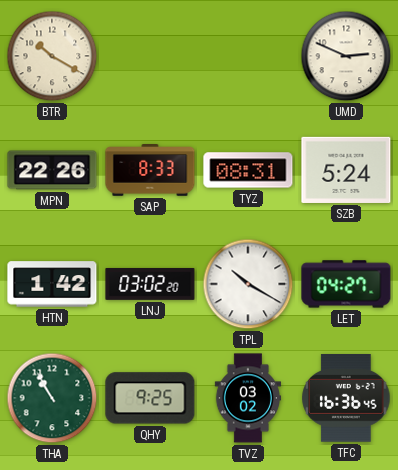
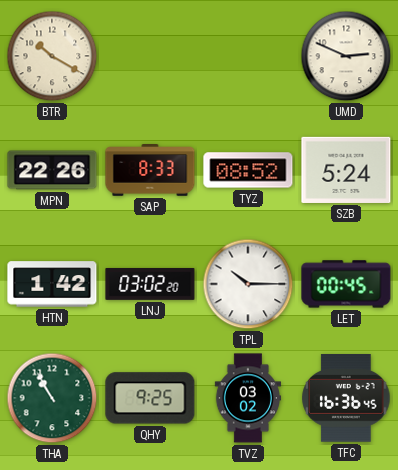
TYZ: 08:31 -> 08:52 (248, 170)
TPL: 10:20 -> 10:15 (248, 284)
LET: 04:27 -> 00:45 (346, 284)
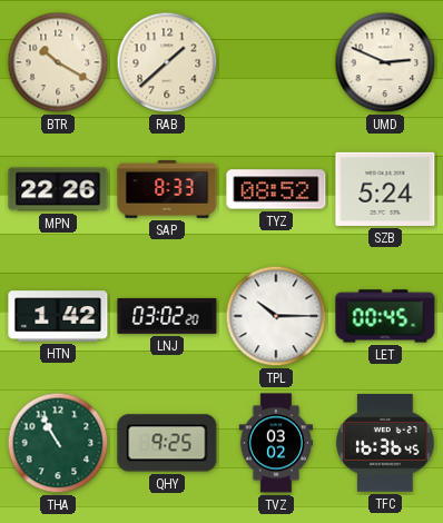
RAB: none -> 1:38 (167, 62)
